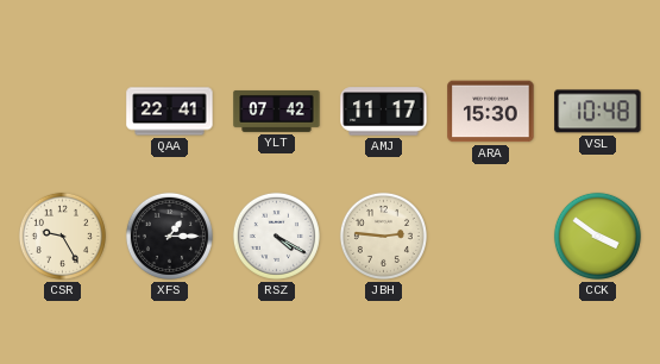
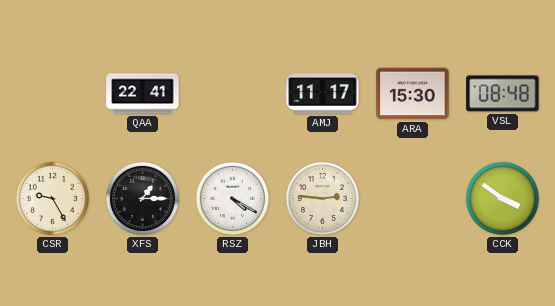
YLT: 07:42 -> none (277, 111)
VSL: 10:48 -> 08:48 (503, 94)
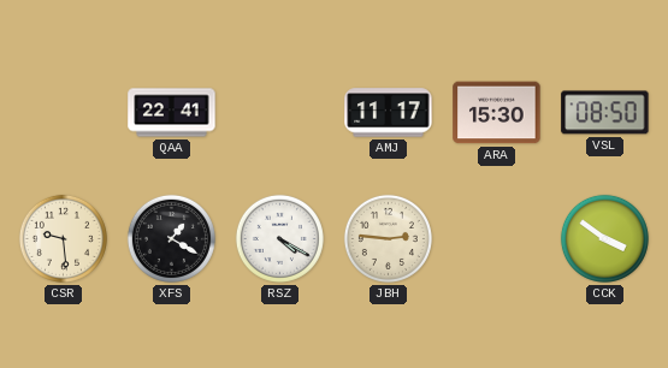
VSL: 08:48 -> 08:50 (605, 113)
CSR: 9:25 -> 9:29 (63, 238)
XFS: 1:15 -> 1:20 (171, 238)
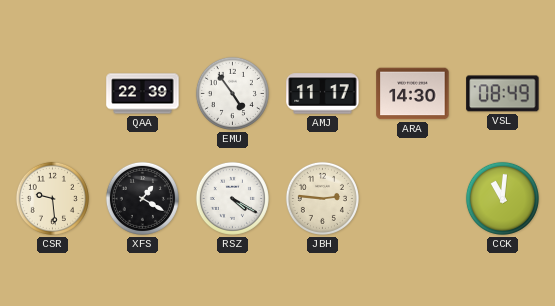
QAA: 22:41 -> 22:39 (143, 94)
EMU: none -> 4:54 (232, 93)
ARA: 15:30 -> 14:30 (413, 94)
VSL: 08:50 -> 08:49 (503, 94)
CCK: 3:51 -> 11:01 (502, 198)
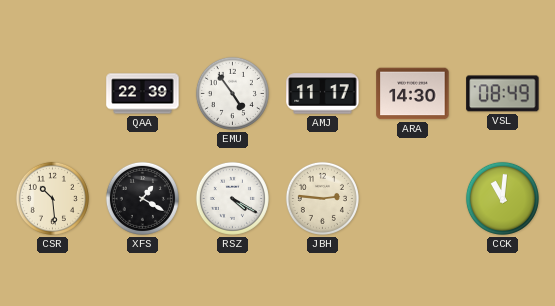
CSR: 9:29 -> 10:29 (52, 198)
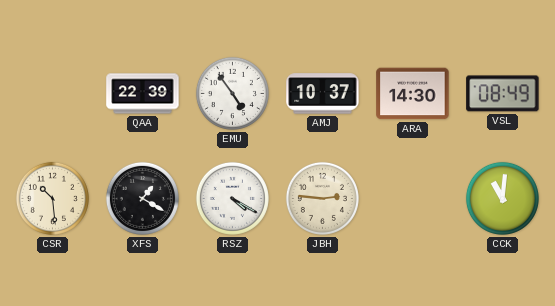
AMJ: 11:17 -> 10:37 (323, 94)
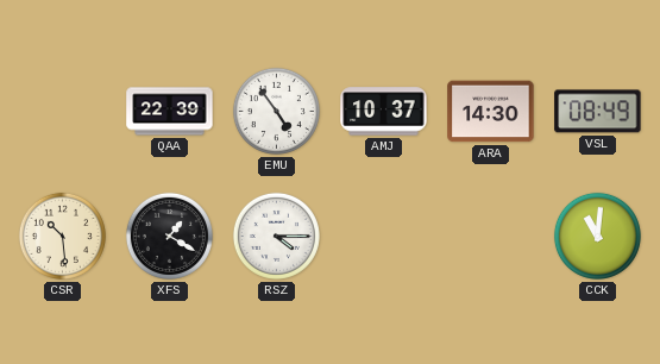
RSZ: 4:20 -> 4:15 (276, 236)
JBH: 2:46 -> none (322, 198)
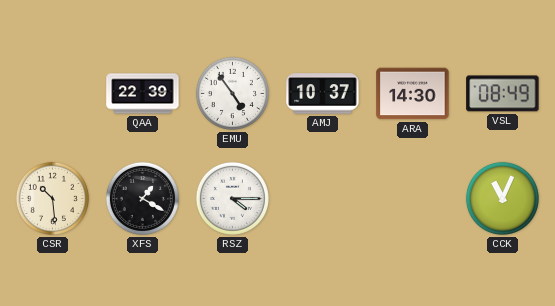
CCK: 11:01 -> 11:04 (502, 198)
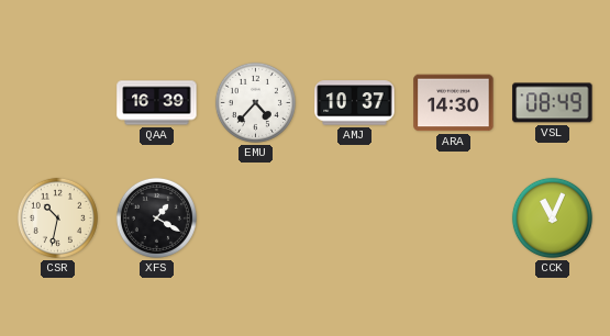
QAA: 22:39 -> 16:39 (157, 103)
EMU: 4:54 -> 4:37 (255, 102)
CSR: 10:29 -> 10:32 (57, 217)
RSZ: 4:15 -> none (232, 198)
